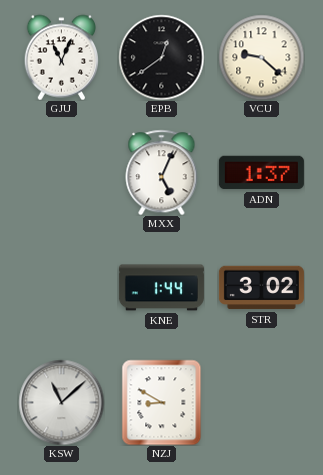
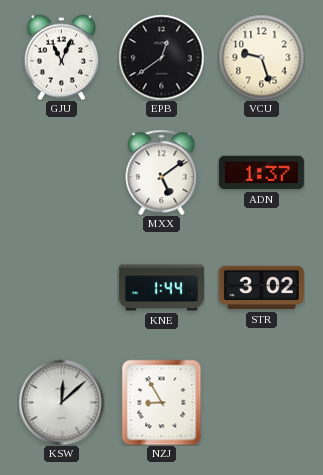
VCU: 9:22 -> 9:27 (261, 57)
MXX: 5:04 -> 5:09 (162, 172)
KSW: 11:08 -> 12:08 (61, 402)
NZJ: 8:50 -> 8:55 (162, 402)
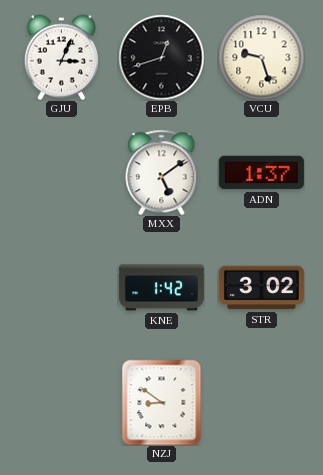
GJU: 11:04 -> 3:04 (61, 57)
EPB: 12:39 -> 12:42 (161, 57)
KNE: 1:44 -> 1:42 (161, 288)
KSW: 12:08 -> none (61, 402)
NZJ: 8:55 -> 8:51 (162, 402)
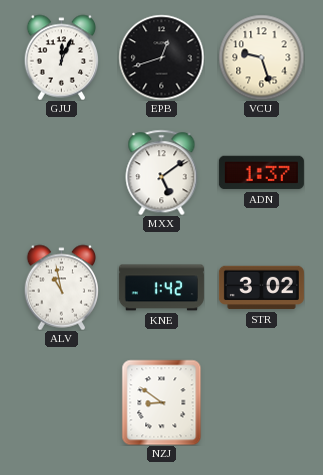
GJU: 3:04 -> 12:04 (61, 57)
ALV: none -> 10:58 (61, 287)
